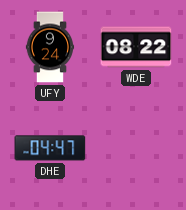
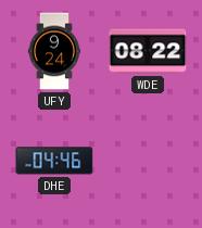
DHE: 04:47 -> 04:46 (54, 161)
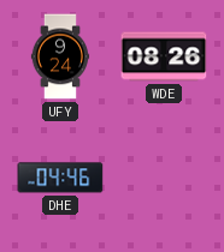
WDE: 08:22 -> 08:26 (164, 56)
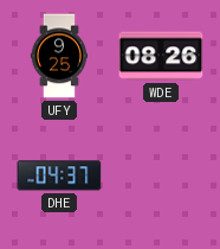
UFY: 9:24 -> 9:25 (59, 56)
DHE: 04:46 -> 04:37 (59, 175)
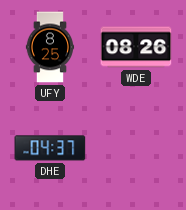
UFY: 9:25 -> 8:25 (50, 47)
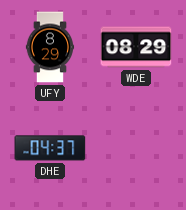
UFY: 8:25 -> 8:29 (50, 47)
WDE: 08:26 -> 08:29 (136, 47)
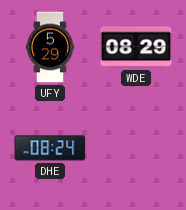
UFY: 8:29 -> 5:29 (50, 47)
DHE: 04:37 -> 08:24 (50, 148)
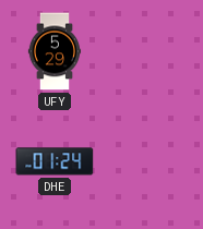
WDE: 08:29 -> none (136, 47)
DHE: 08:24 -> 01:24 (55, 161)
